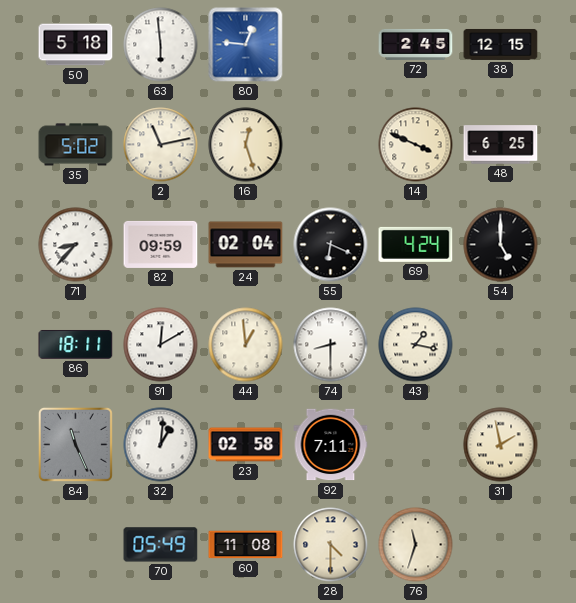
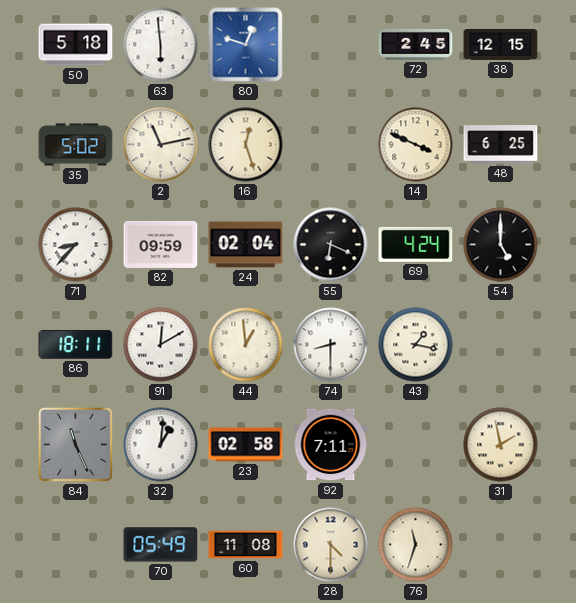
80: 12:46 -> 12:48 (246, 45)
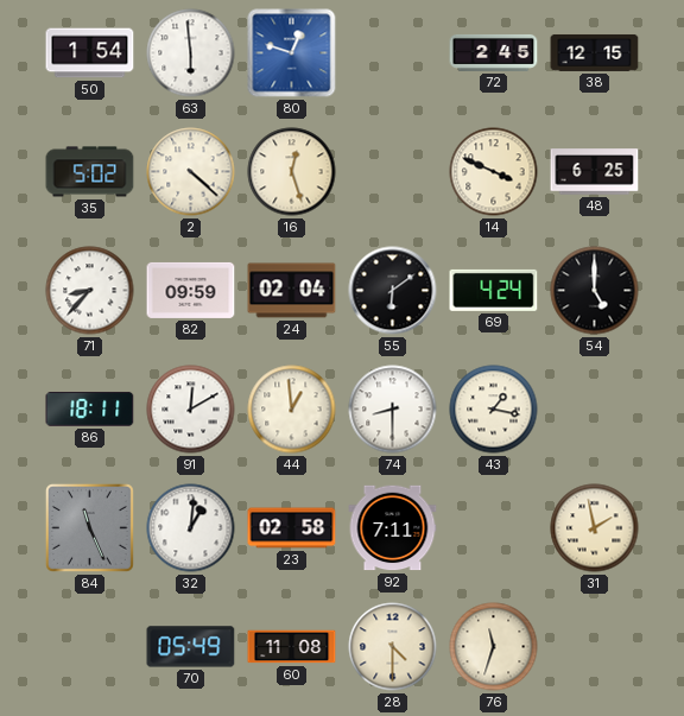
50: 5:18 -> 1:54 (90, 53)
2: 11:13 -> 4:22 (191, 172)
55: 6:19 -> 6:09 (393, 291)
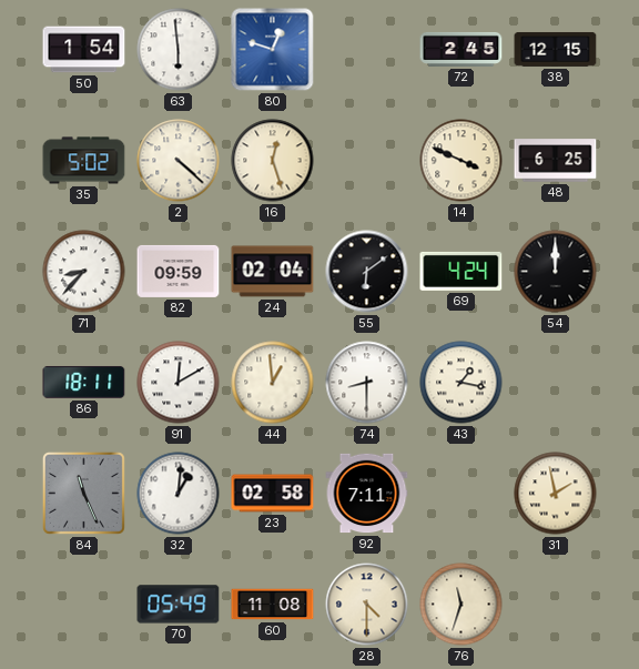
54: 5:00 -> 12:00 (556, 272)
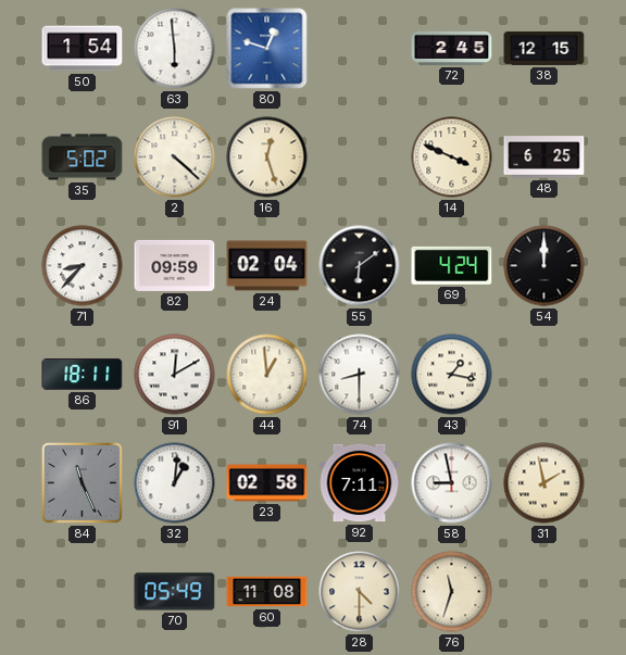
58: none -> 8:58 (452, 483)
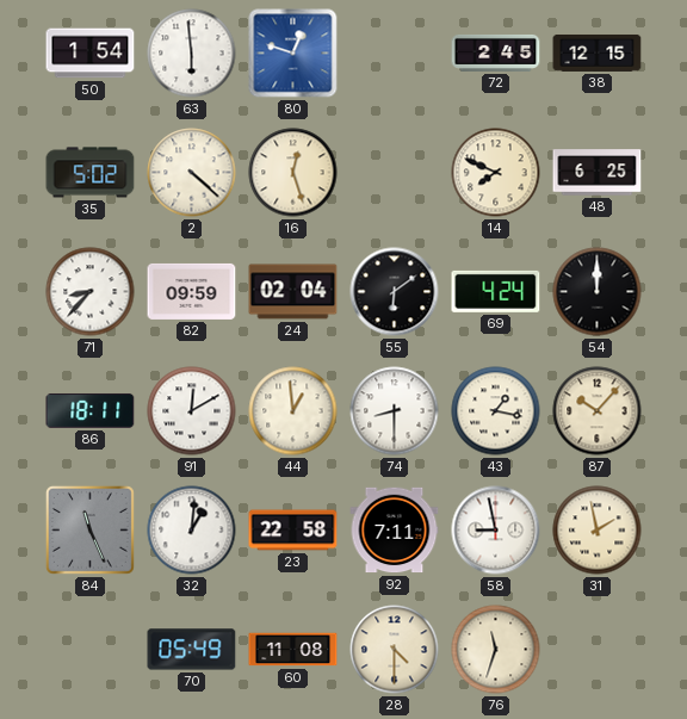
14: 3:49 -> 7:49 (496, 173)
87: none -> 10:07 (598, 411)
23: 02:58 -> 22:58 (293, 531)
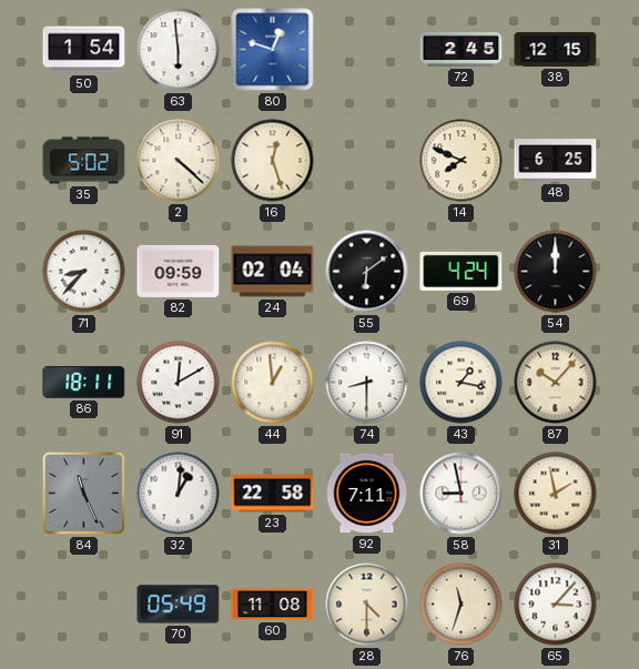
65: none -> 3:07 (556, 605)
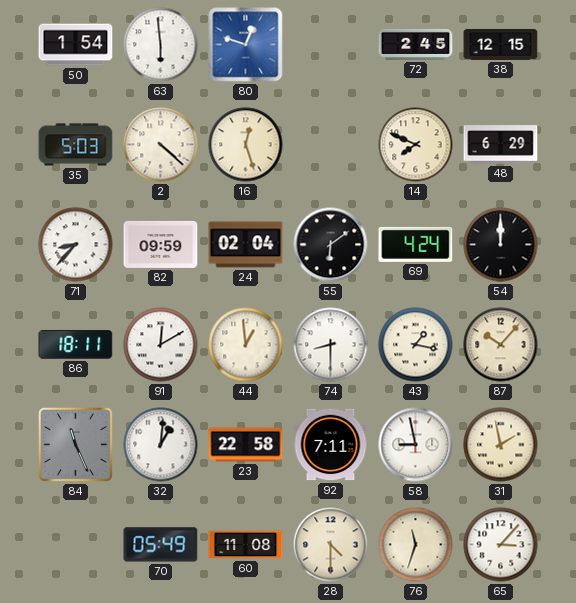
35: 5:02 -> 5:03 (76, 145)
48: 6:25 -> 6:29 (501, 145)
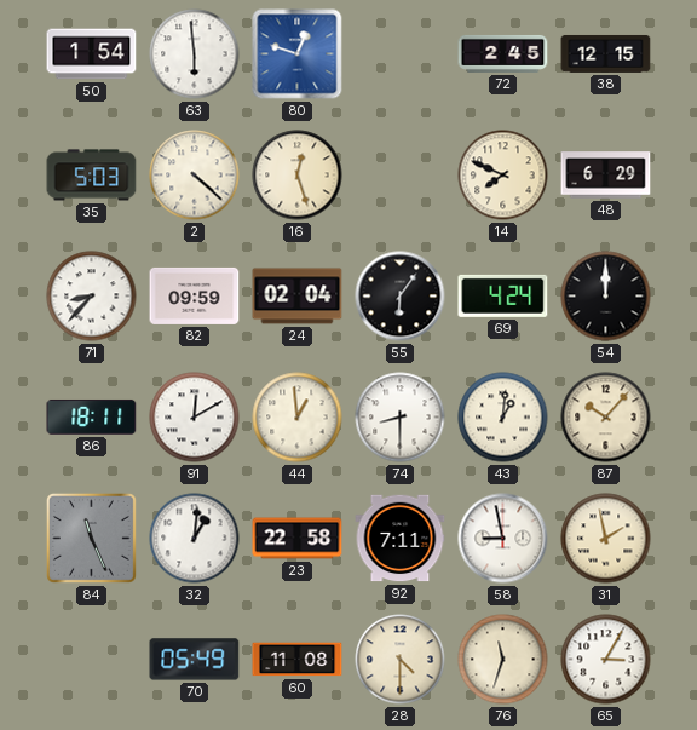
55: 6:09 -> 6:06 (401, 297)
43: 1:17 -> 1:01 (503, 418)
65: 3:07 -> 3:05 (606, 660)
